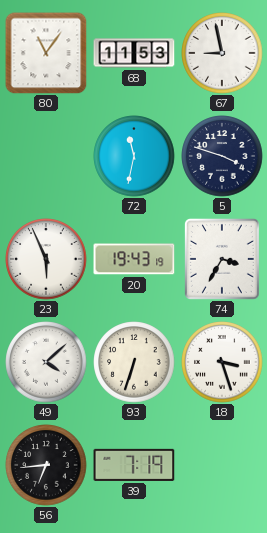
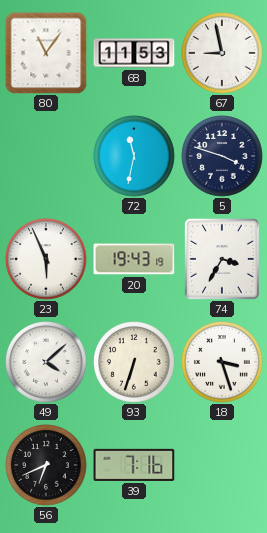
56: 6:44 -> 6:41 (46, 465)
39: 7:19 -> 7:16 (134, 465)
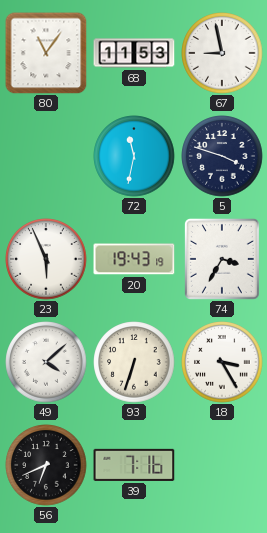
18: 3:27 -> 3:25 (222, 362)
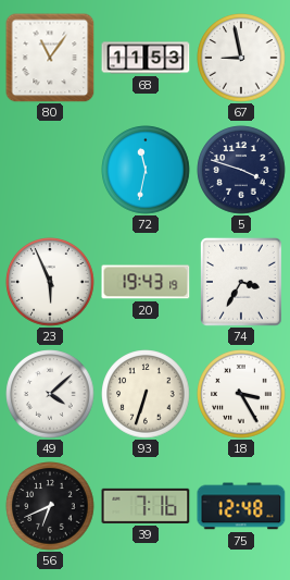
75: none -> 12:48 (241, 506)
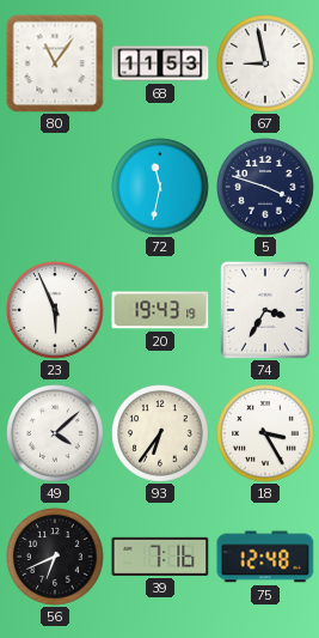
93: 6:33 -> 6:36 (160, 433)
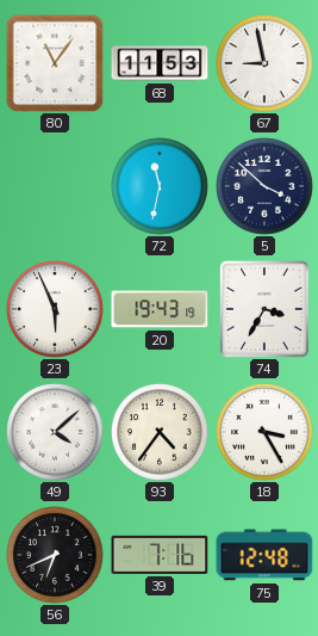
5: 3:48 -> 3:52 (264, 186)
93: 6:36 -> 4:36 (160, 432)
